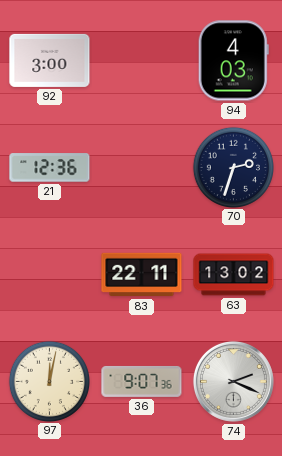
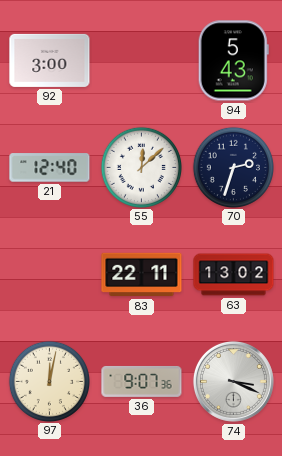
94: 4:03 -> 5:43 (233, 61)
21: 12:36 -> 12:40 (50, 168)
55: none -> 12:08 (141, 167)
74: 2:19 -> 3:19 (233, 381)
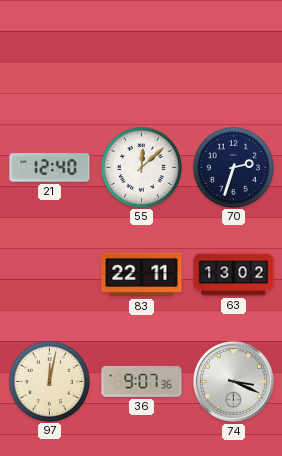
92: 3:00 -> none (50, 60)
94: 5:43 -> none (233, 61)
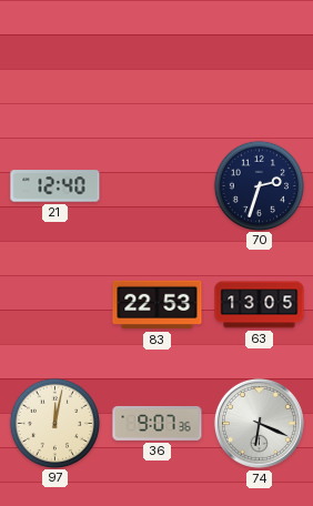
55: 12:08 -> none (141, 167)
83: 22:11 -> 22:53 (158, 305)
63: 13:02 -> 13:05 (260, 305)
74: 3:19 -> 6:19 (259, 423)
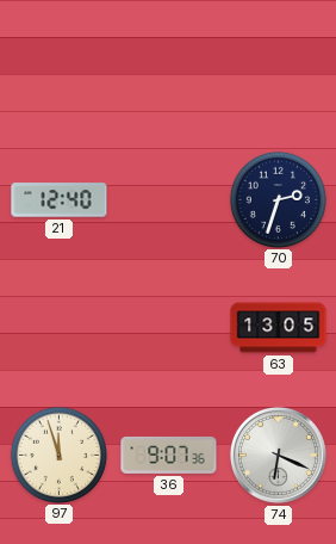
83: 22:53 -> none (158, 305)
97: 12:02 -> 11:57 (58, 455)
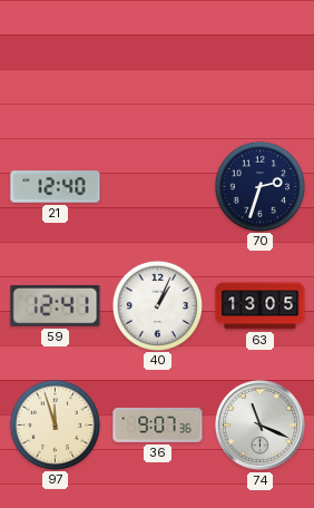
59: none -> 12:41 (56, 306)
40: none -> 1:04 (157, 305)
74: 6:19 -> 11:19 (259, 424)
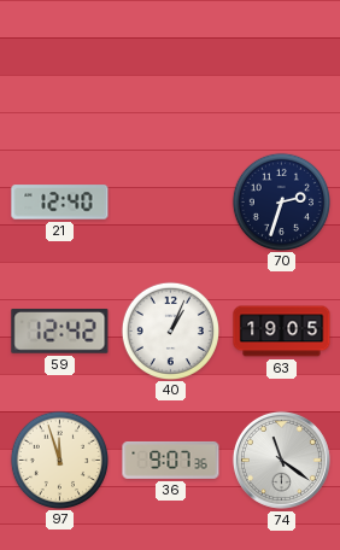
59: 12:41 -> 12:42 (60, 332)
63: 13:05 -> 19:05 (282, 332)
74: 11:19 -> 11:21 (281, 460)
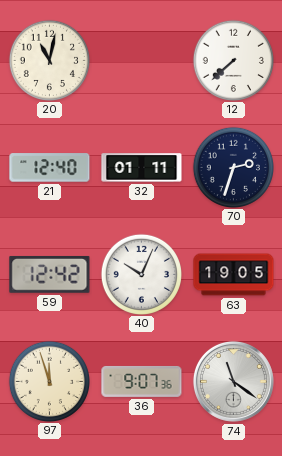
20: none -> 11:02 (49, 60)
12: none -> 7:38 (233, 60)
32: none -> 01:11 (142, 168)
40: 1:04 -> 10:04 (141, 274)
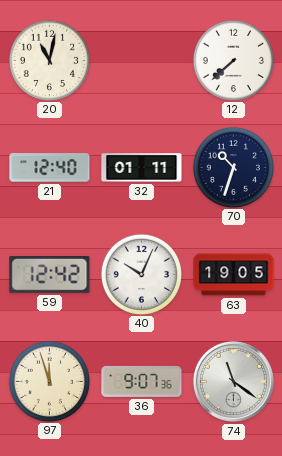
70: 2:33 -> 10:33 (233, 167)
